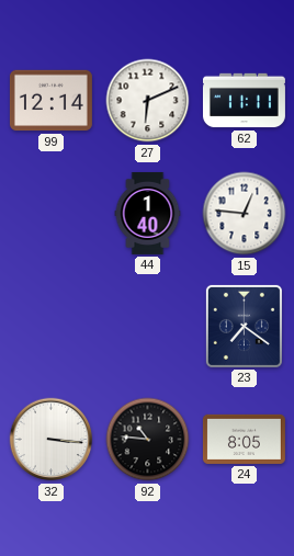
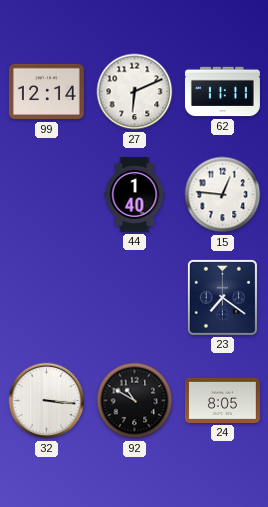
92: 10:46 -> 10:50 (135, 401)
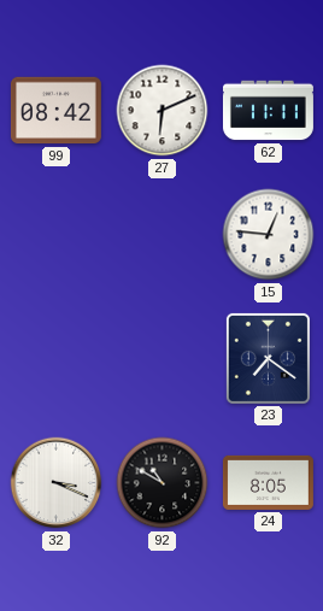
99: 12:14 -> 08:42 (55, 111)
44: 1:40 -> none (135, 194)
32: 3:16 -> 3:19 (57, 483)
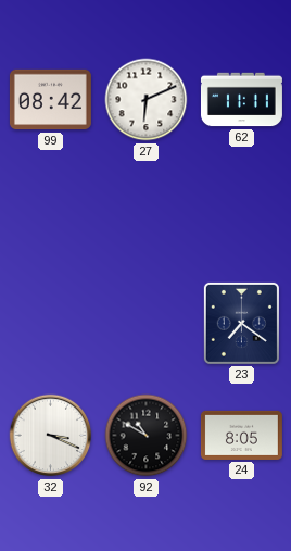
15: 12:46 -> none (269, 235)
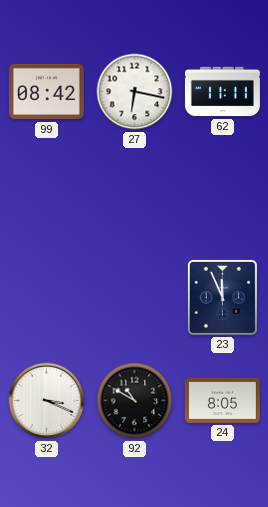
27: 6:11 -> 6:17 (135, 92)
23: 7:21 -> 11:56 (222, 297)
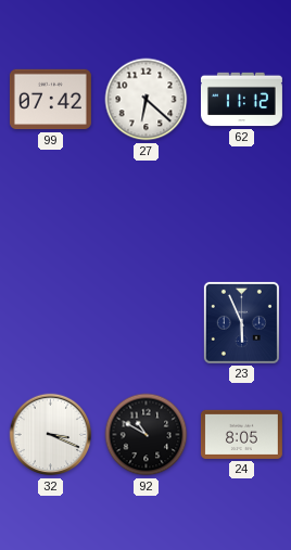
99: 08:42 -> 07:42 (50, 100)
27: 6:17 -> 6:22 (147, 100)
62: 11:11 -> 11:12 (241, 100)
23: 11:56 -> 5:56 (241, 322)
